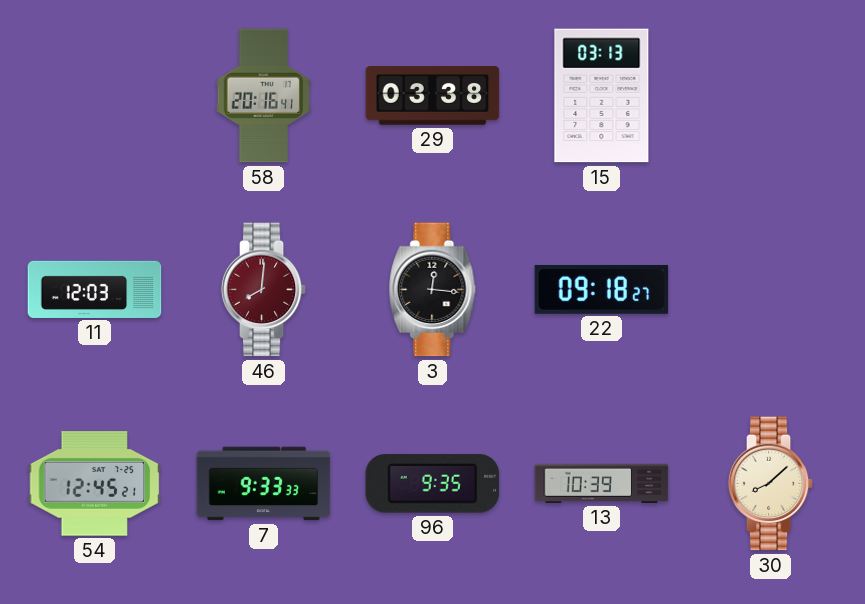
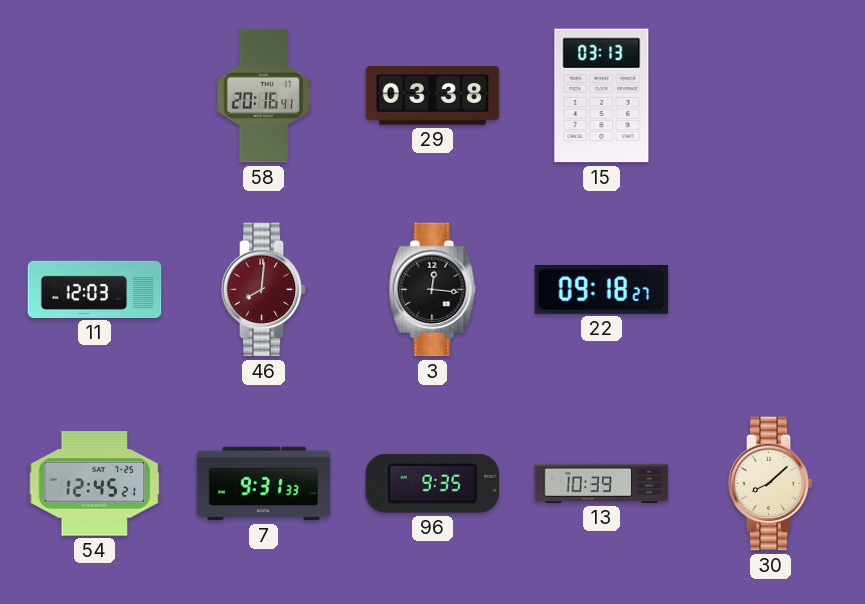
7: 9:33 -> 9:31 (264, 484)
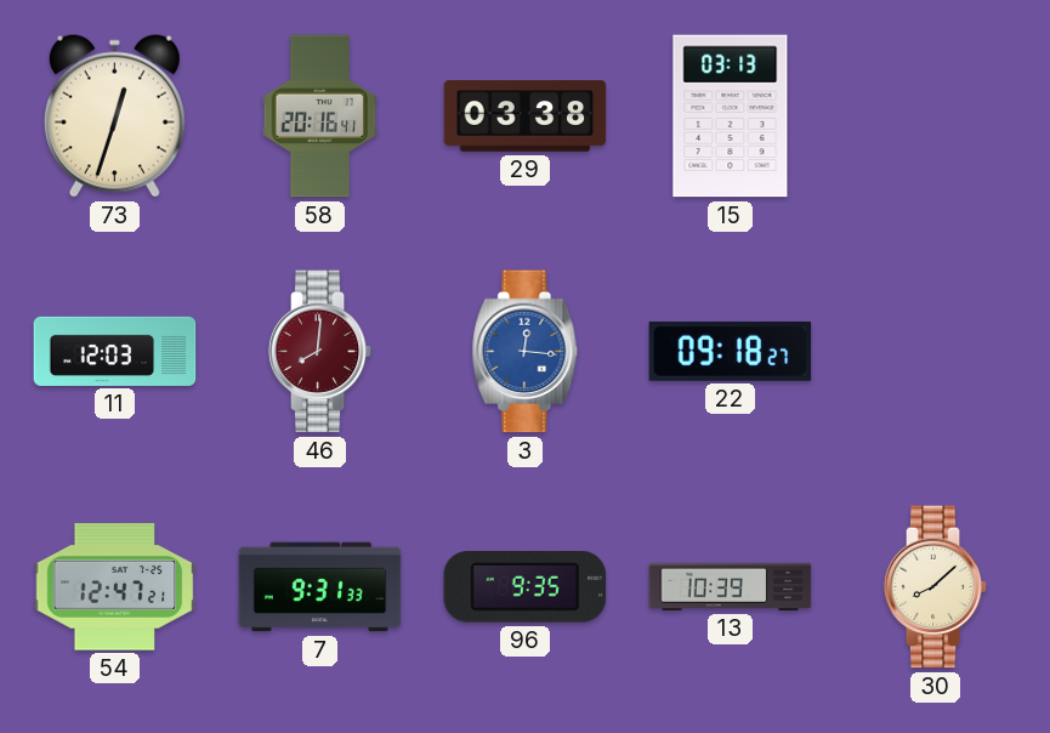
73: none -> 12:33 (114, 115)
3 dial: black -> blue (526, 352)
54: 12:45 -> 12:47 (115, 587)
